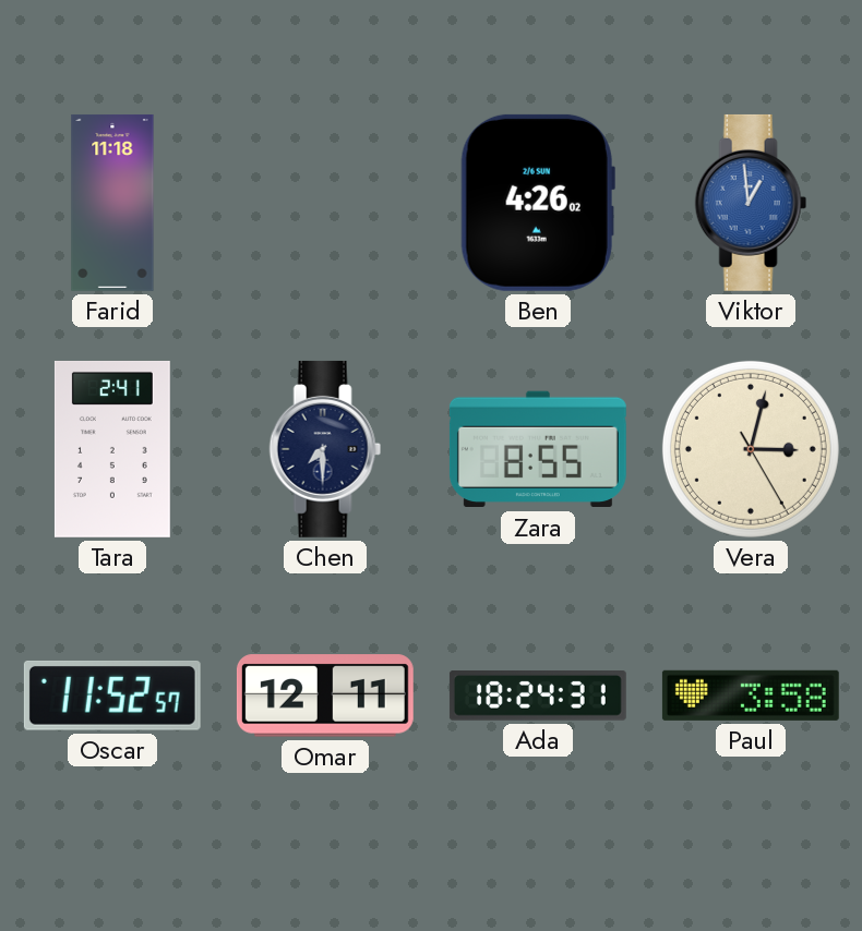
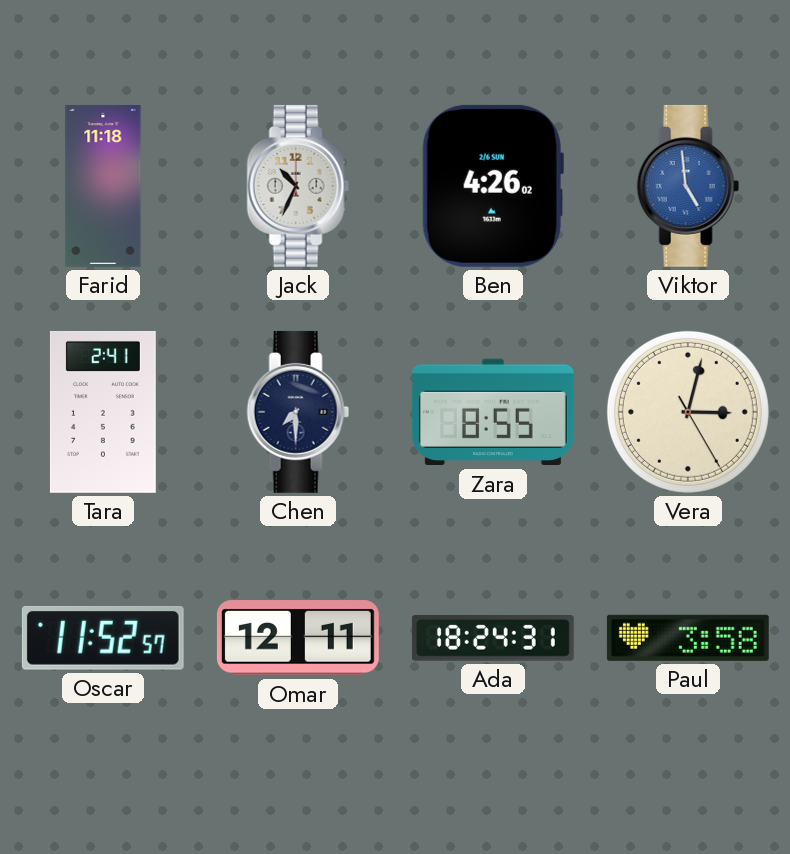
Jack: none -> 10:34 (298, 186)
Viktor: 12:59 -> 4:59 (688, 186)
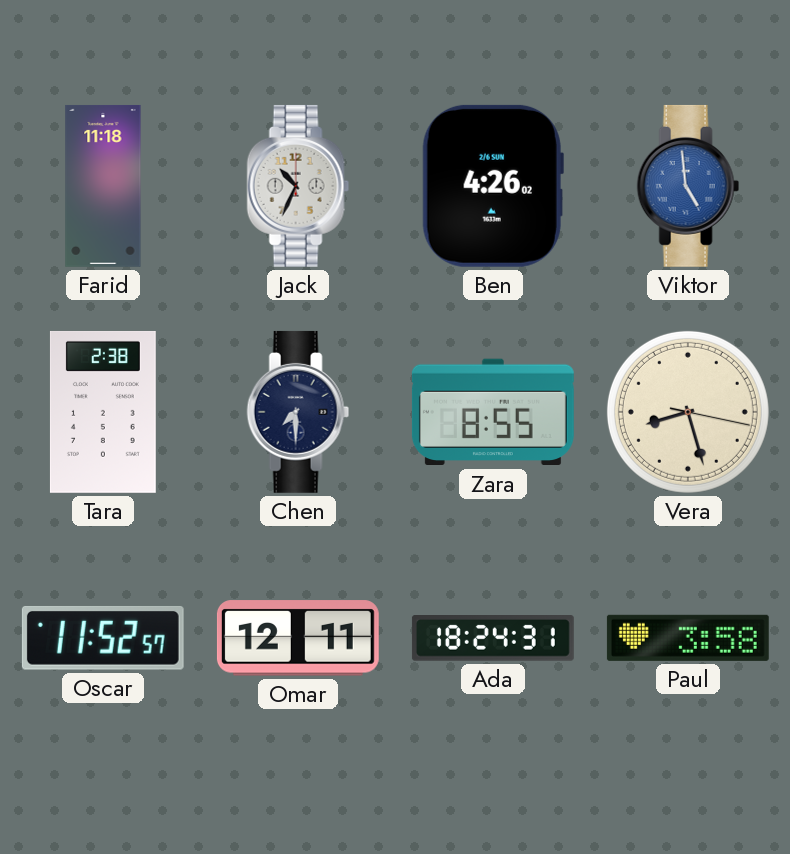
Tara: 2:41 -> 2:38 (103, 412)
Vera: 3:02 -> 8:27 (688, 412)
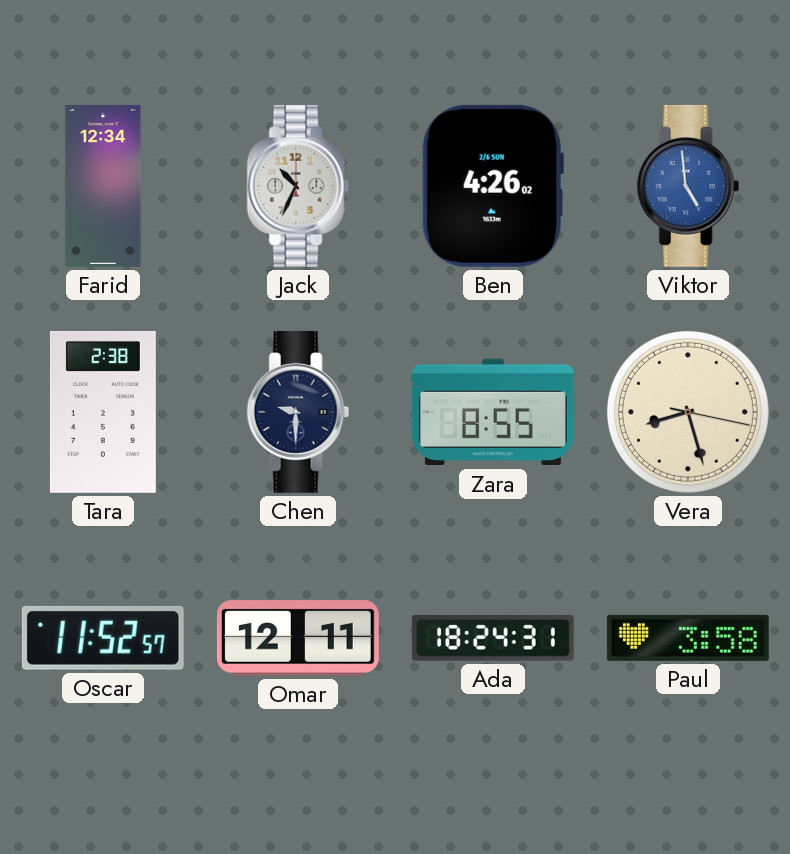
Farid: 11:18 -> 12:34 (103, 186)
Chen: 7:30 -> 9:30 (298, 412)
